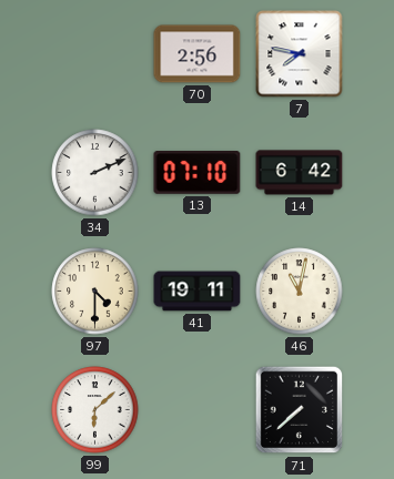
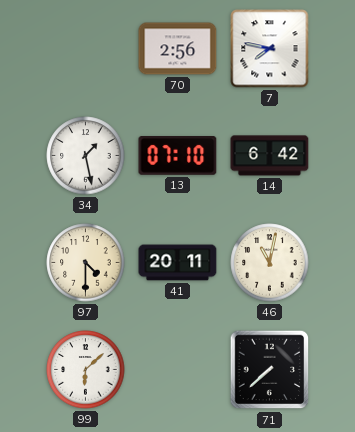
34: 2:11 -> 1:28 (86, 156)
41: 19:11 -> 20:11 (178, 263)
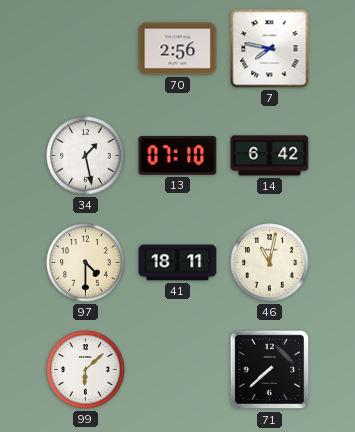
41: 20:11 -> 18:11 (178, 263)
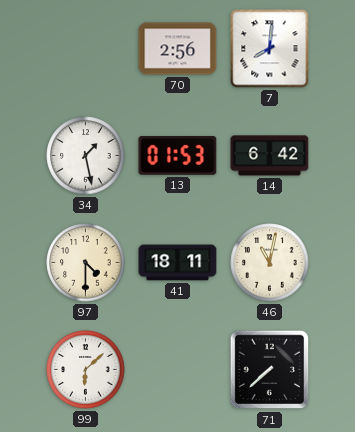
7: 7:47 -> 8:01 (270, 49)
13: 07:10 -> 01:53 (178, 156)
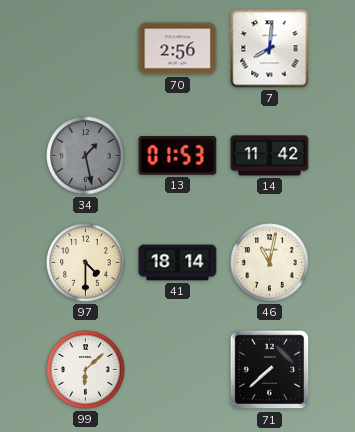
34 dial: white -> grey (86, 156)
14: 6:42 -> 11:42 (270, 156)
41: 18:11 -> 18:14 (178, 263)
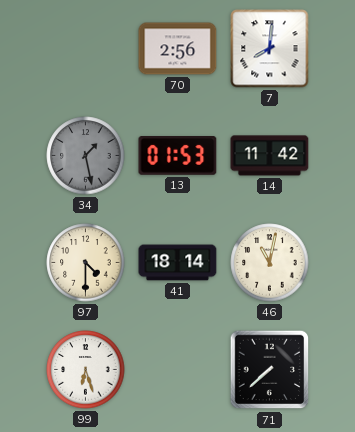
99: 6:08 -> 6:27 (86, 370)
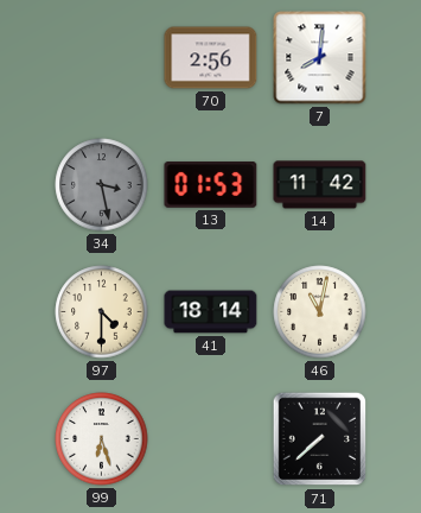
34: 1:28 -> 3:28 (102, 185)
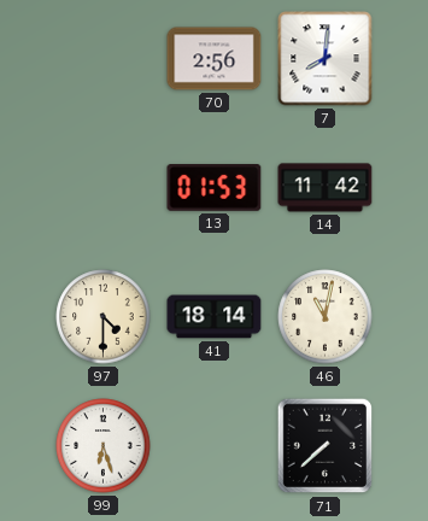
34: 3:28 -> none (102, 185)
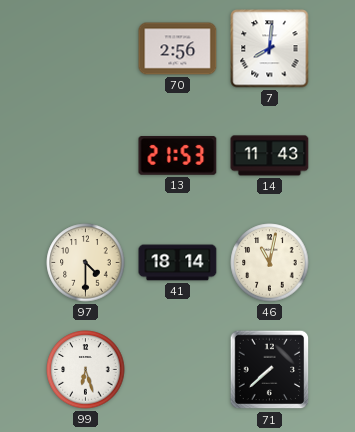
13: 01:53 -> 21:53 (178, 156)
14: 11:42 -> 11:43 (270, 156)
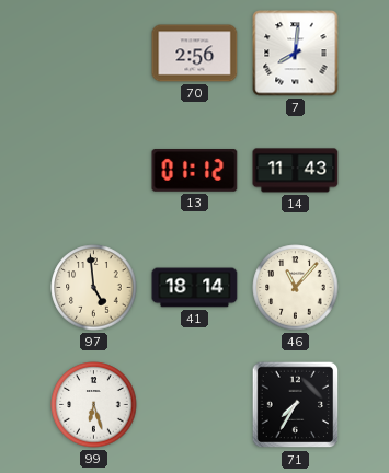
13: 21:53 -> 01:12 (195, 171)
97: 4:30 -> 4:59 (94, 288)
46: 11:02 -> 11:07 (296, 288)
71: 7:38 -> 7:35 (296, 405)
